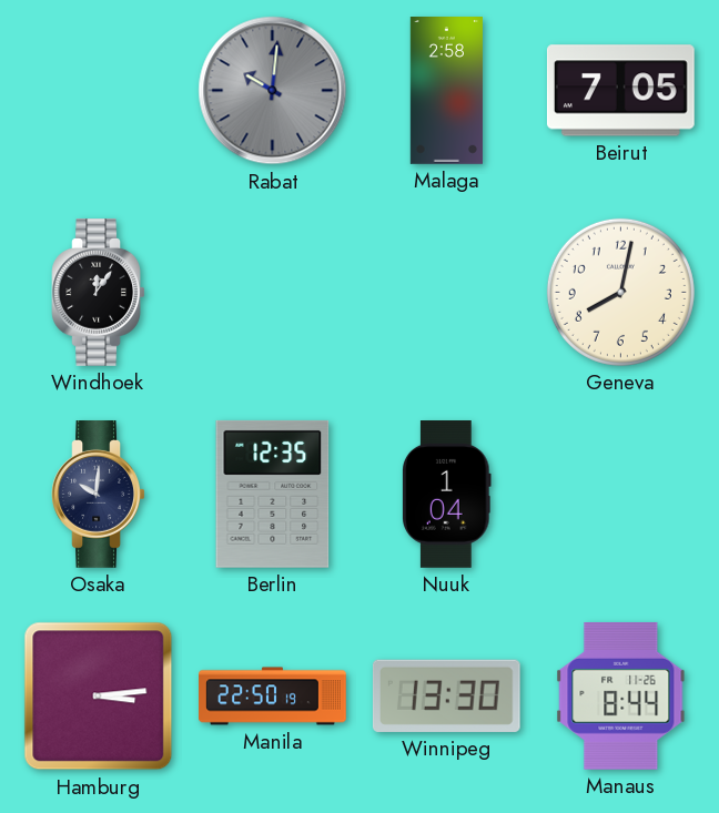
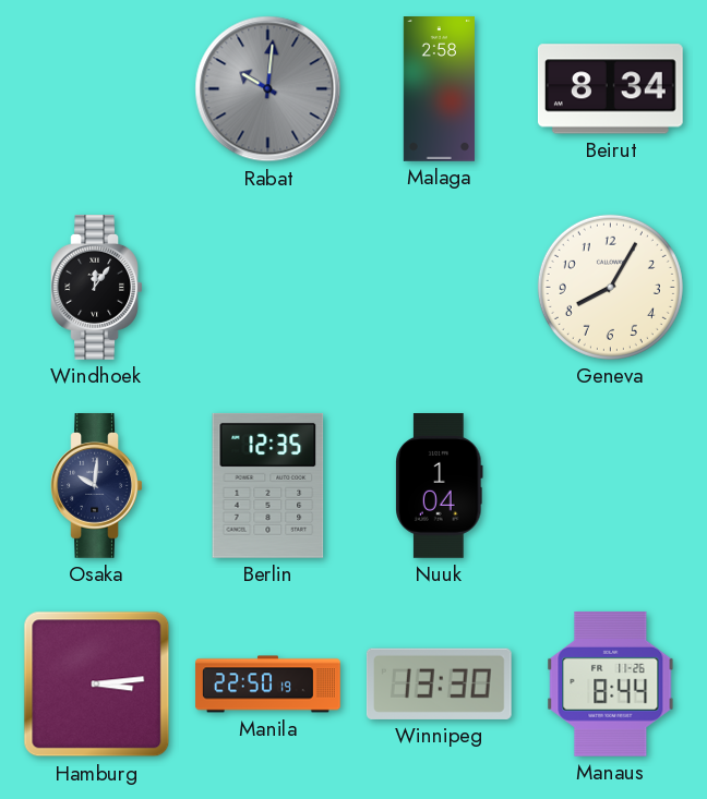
Beirut: 7:05 -> 8:34 (610, 89)
Geneva: 8:02 -> 8:05 (610, 287)
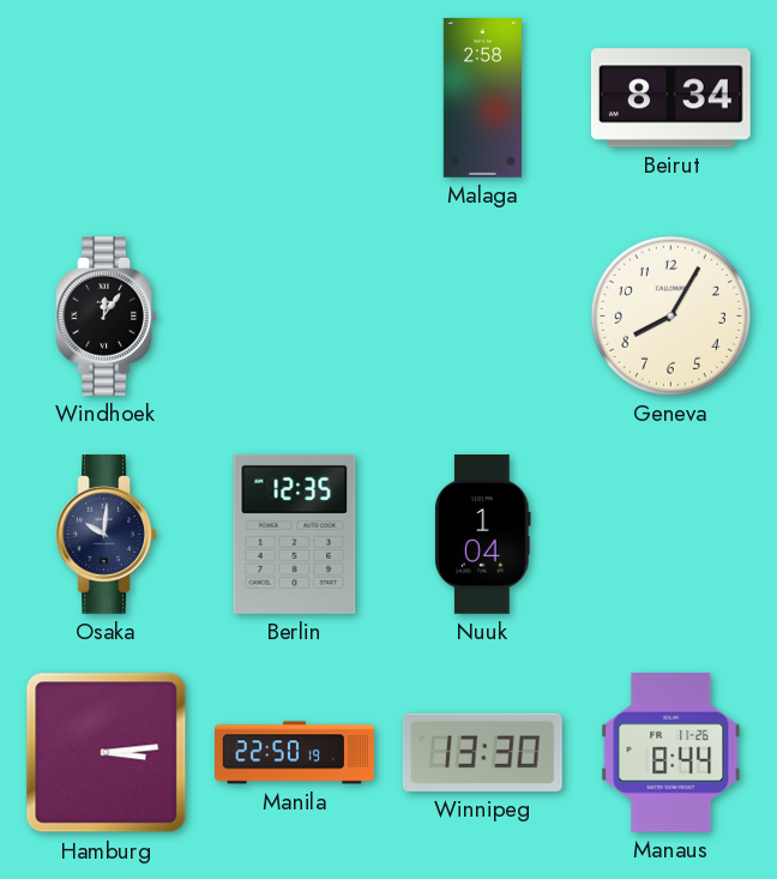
Rabat: 10:01 -> none (268, 89)
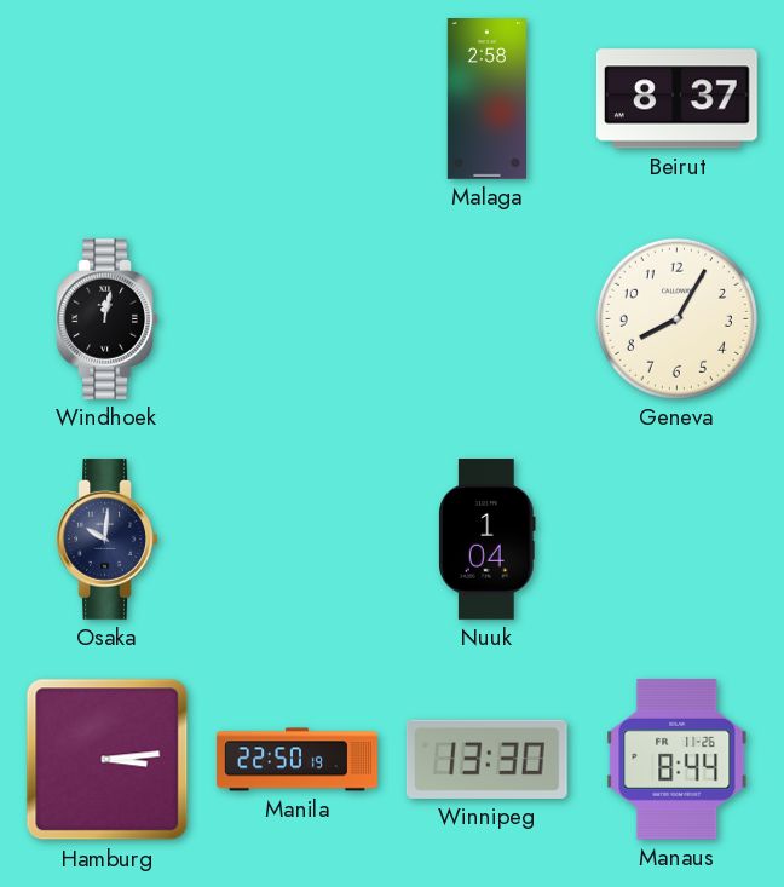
Beirut: 8:34 -> 8:37 (676, 99)
Windhoek: 12:06 -> 12:02 (108, 319)
Berlin: 12:35 -> none (295, 534)
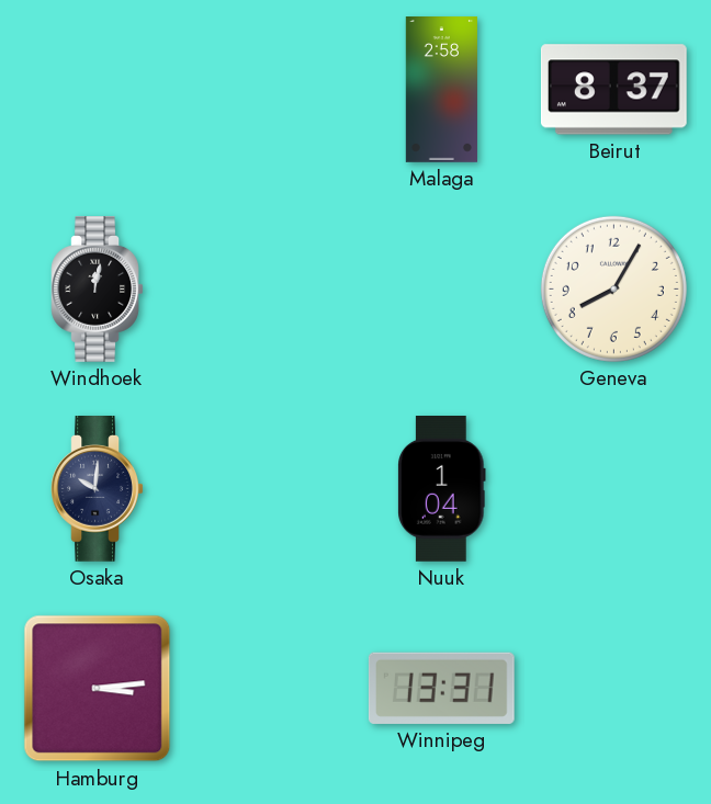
Manila: 22:50 -> none (298, 760)
Winnipeg: 13:30 -> 13:31 (441, 688)
Manaus: 8:44 -> none (678, 759)
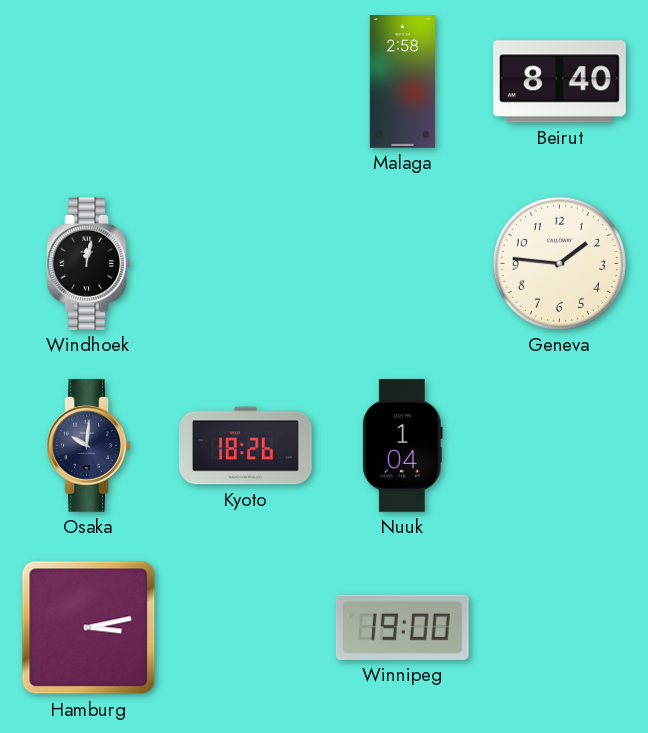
Beirut: 8:37 -> 8:40 (559, 82)
Geneva: 8:05 -> 1:46 (559, 263)
Kyoto: none -> 18:26 (246, 446)
Hamburg: 3:14 -> 3:13 (89, 628)
Winnipeg: 13:31 -> 19:00 (402, 627)
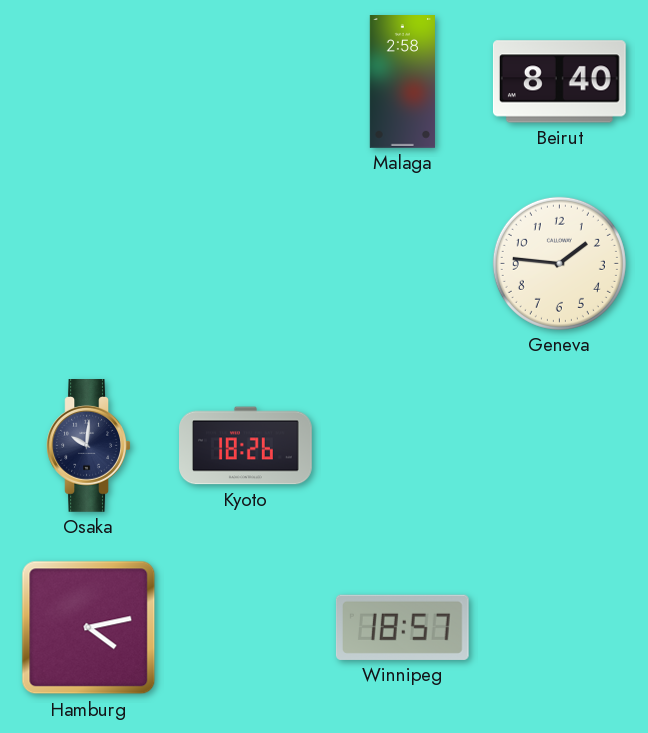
Windhoek: 12:02 -> none (89, 264)
Nuuk: 1:04 -> none (403, 446)
Hamburg: 3:13 -> 4:13 (89, 628)
Winnipeg: 19:00 -> 18:57 (402, 627)
